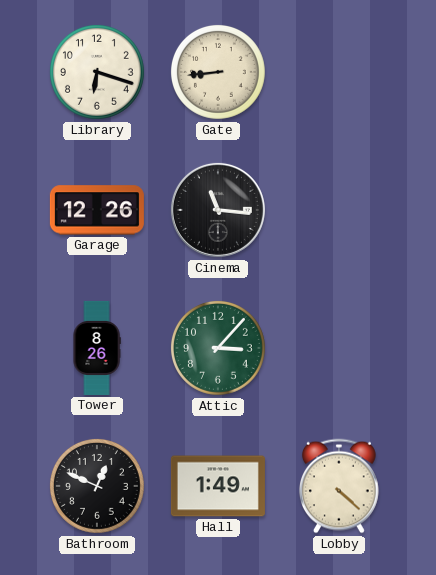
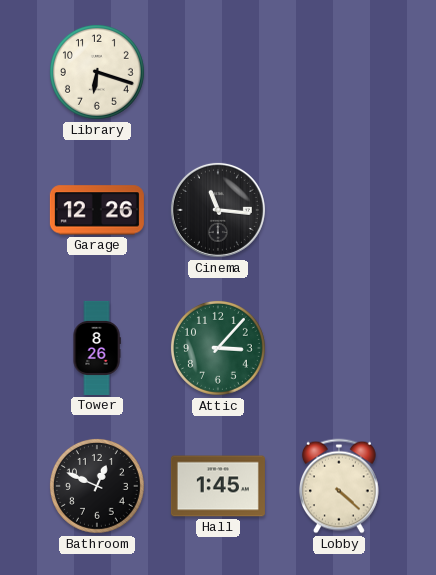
Gate: 8:44 -> none (218, 72)
Hall: 1:49 -> 1:45 (218, 486)
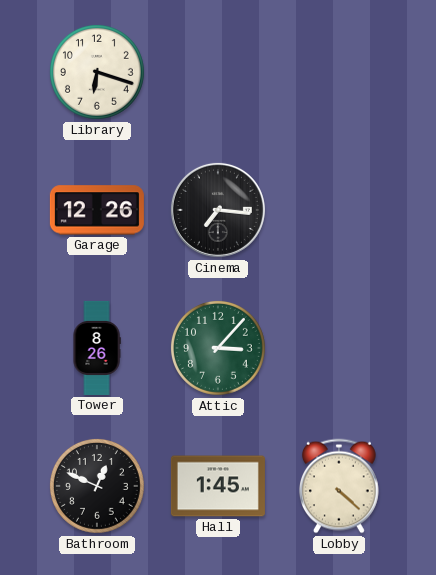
Cinema: 11:16 -> 7:16 (218, 210)
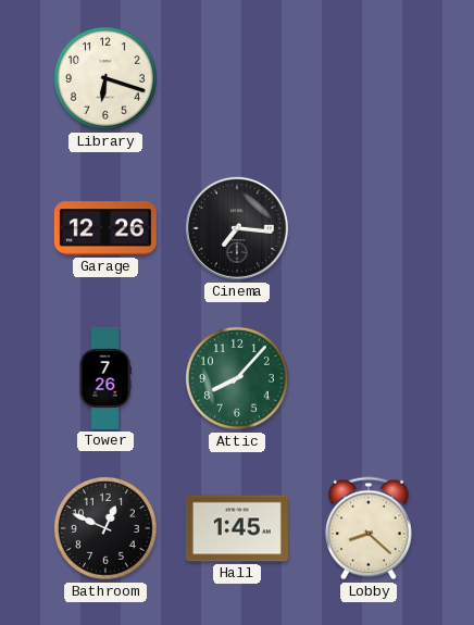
Tower: 8:26 -> 7:26 (105, 378)
Attic: 3:07 -> 8:07 (237, 378)
Lobby: 4:22 -> 8:22 (369, 528)
